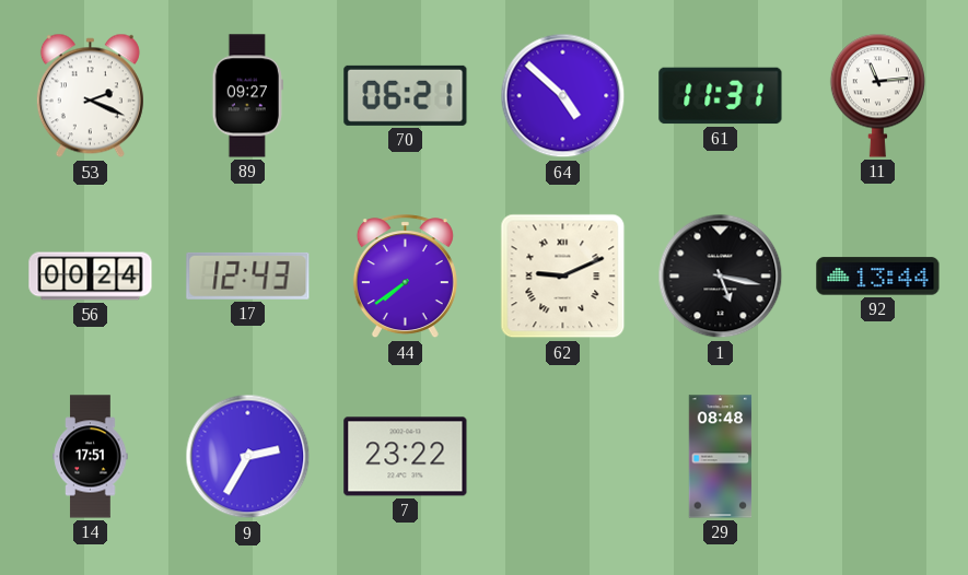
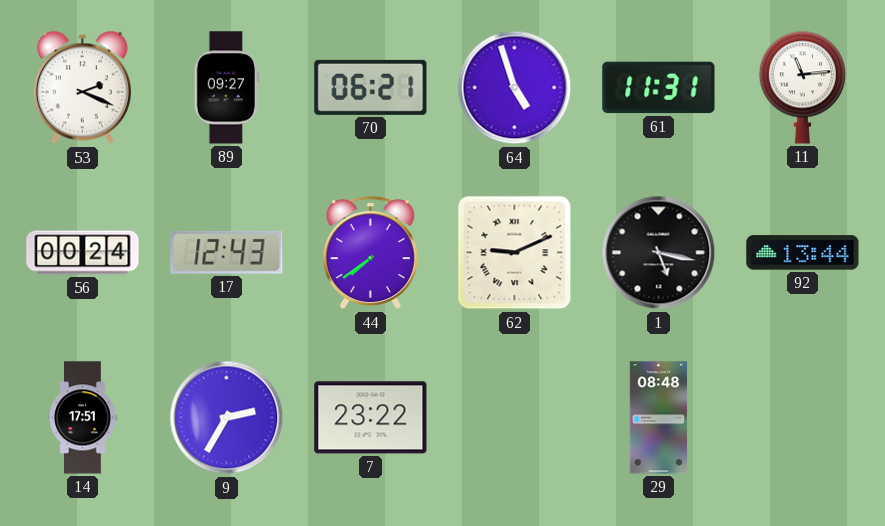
64: 4:52 -> 4:57 (515, 88)
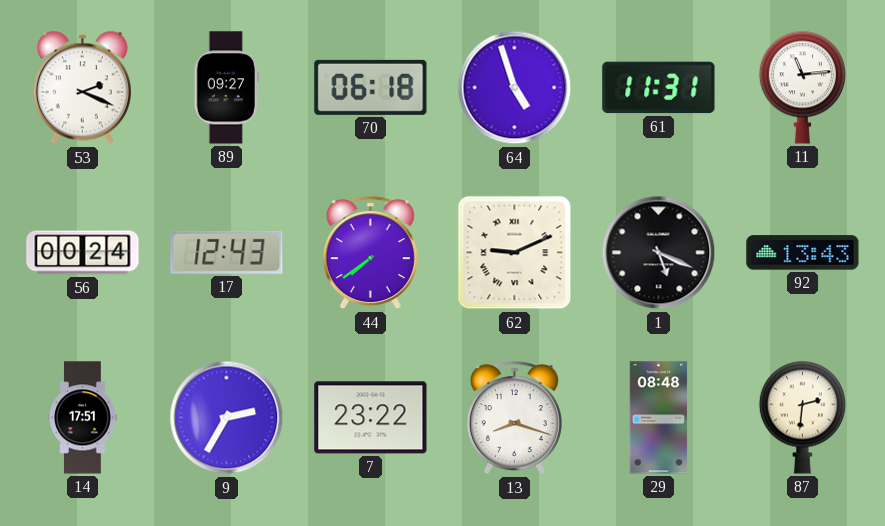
70: 06:21 -> 06:18 (371, 87)
1: 5:17 -> 5:19 (659, 253)
92: 13:44 -> 13:43 (803, 253)
13: none -> 8:18 (514, 418)
87: none -> 2:31 (802, 417)
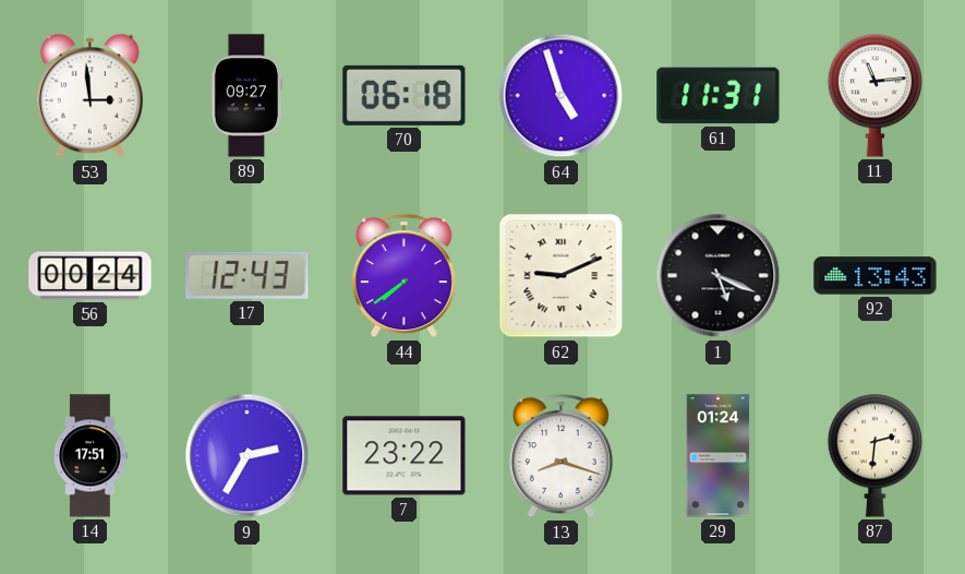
53: 2:19 -> 2:59 (89, 96)
29: 08:48 -> 01:24 (719, 456)
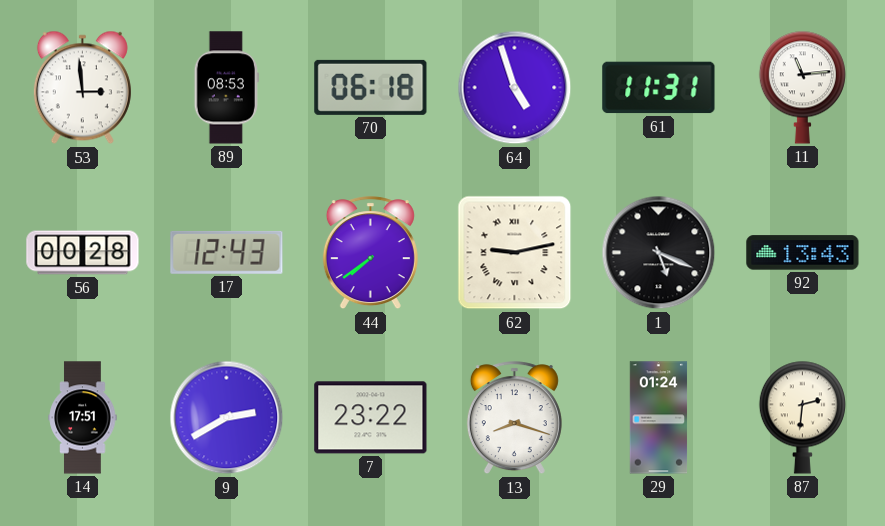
89: 09:27 -> 08:53 (226, 88)
56: 00:24 -> 00:28 (83, 253)
62: 9:11 -> 9:13 (515, 253)
9: 2:35 -> 2:40 (227, 418)
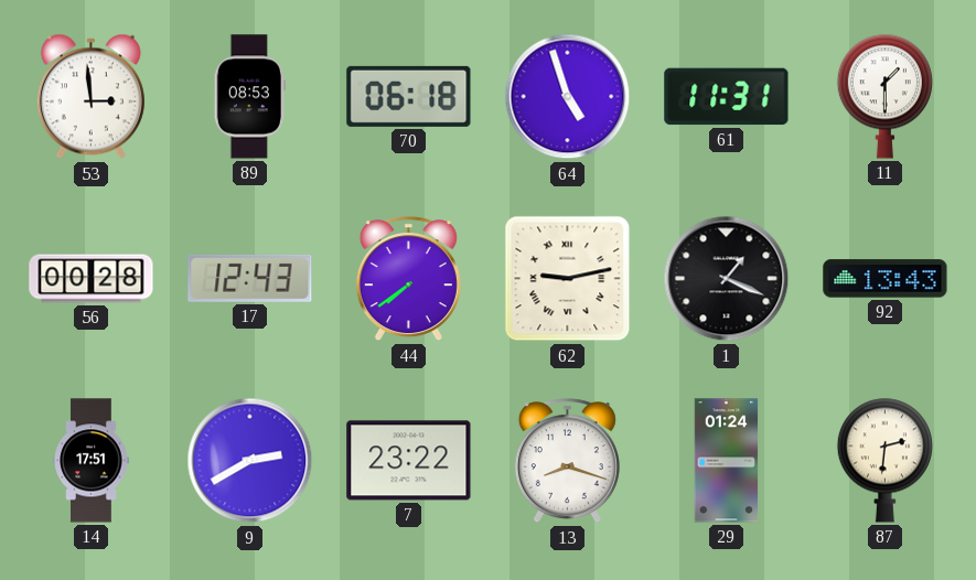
11: 11:14 -> 1:30 (884, 96)
1: 5:19 -> 1:19 (727, 279)
